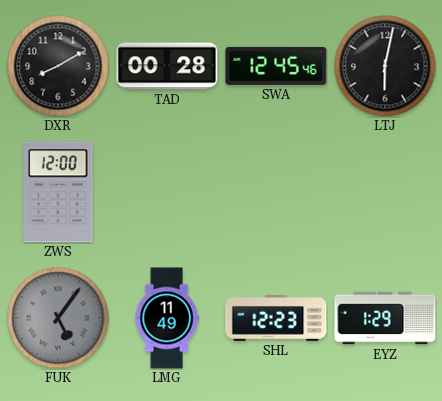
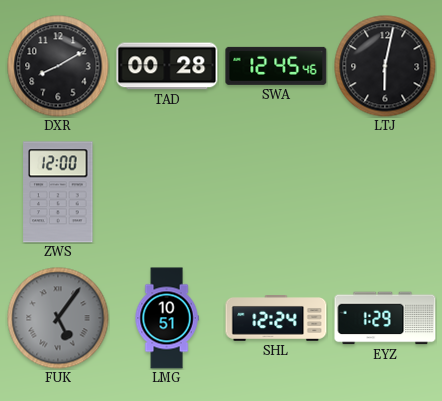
LMG: 11:49 -> 10:51 (167, 318)
SHL: 12:23 -> 12:24 (276, 319)
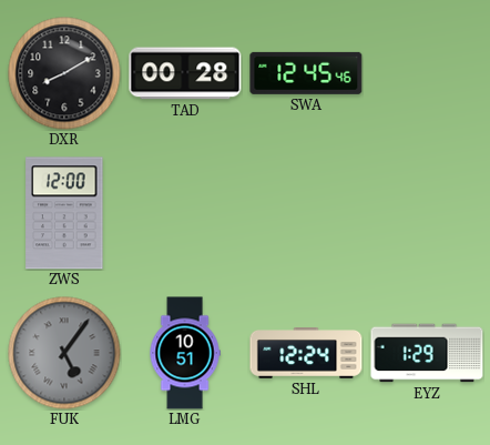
LTJ: 6:02 -> none (385, 66)
